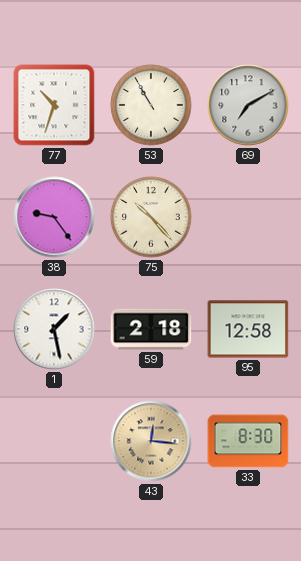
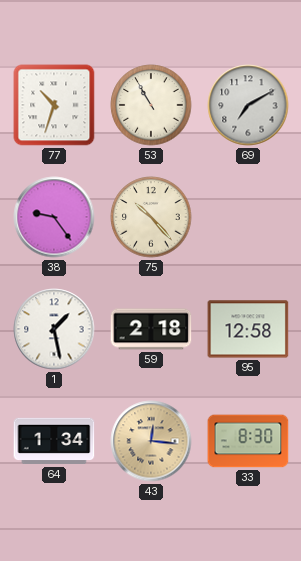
64: none -> 1:34 (54, 441)
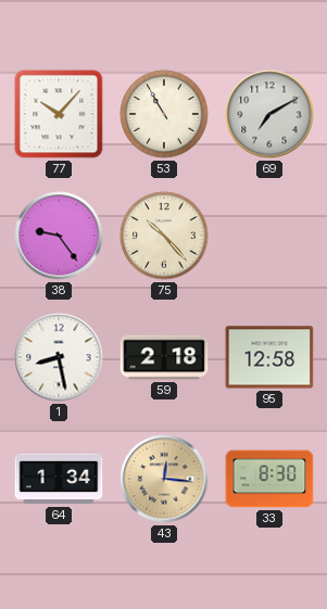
77: 10:33 -> 10:07 (59, 114)
1: 1:28 -> 8:28 (59, 357)
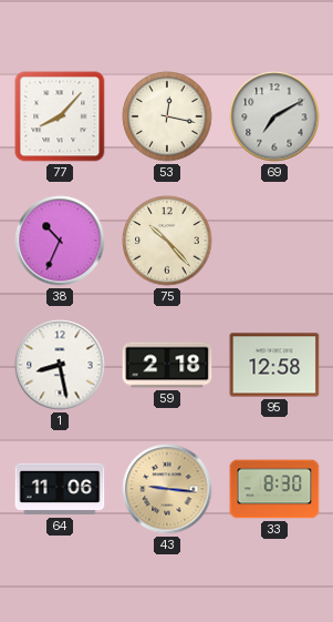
77: 10:07 -> 8:07 (60, 116)
53: 10:55 -> 12:17 (167, 116)
38: 9:24 -> 10:34 (60, 241)
64: 1:34 -> 11:06 (60, 489)
43: 12:16 -> 9:16 (167, 489)
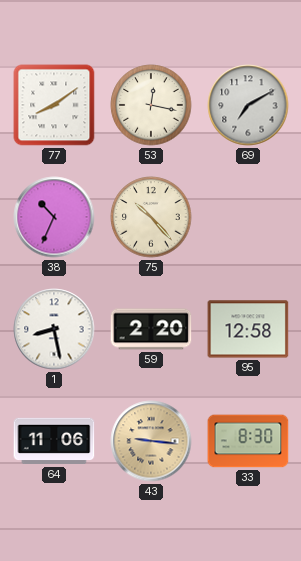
77: 8:07 -> 8:09 (54, 105)
59: 2:18 -> 2:20 (151, 329)
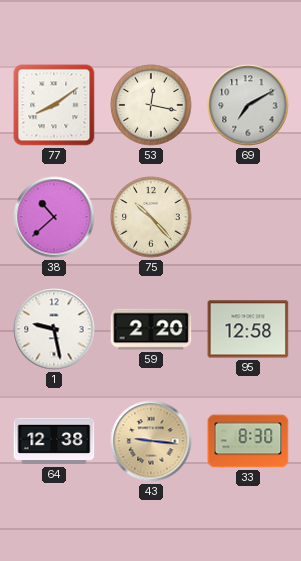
38: 10:34 -> 10:38 (54, 217)
1: 8:28 -> 9:28 (54, 329)
64: 11:06 -> 12:38 (54, 441)
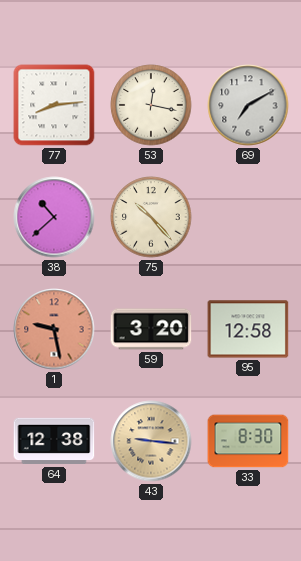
77: 8:09 -> 8:14 (54, 105)
1 dial: white -> salmon (54, 329)
59: 2:20 -> 3:20 (151, 329)
